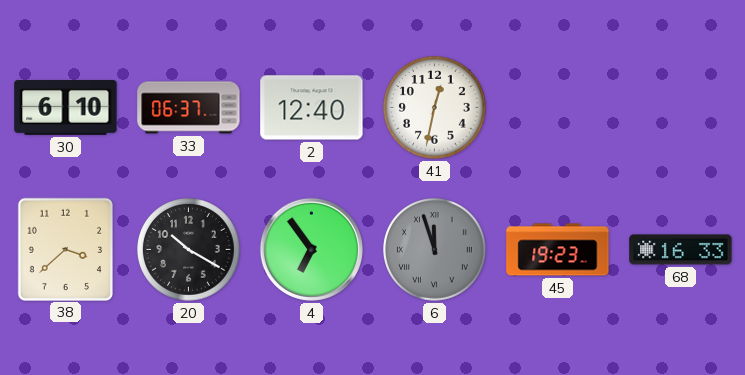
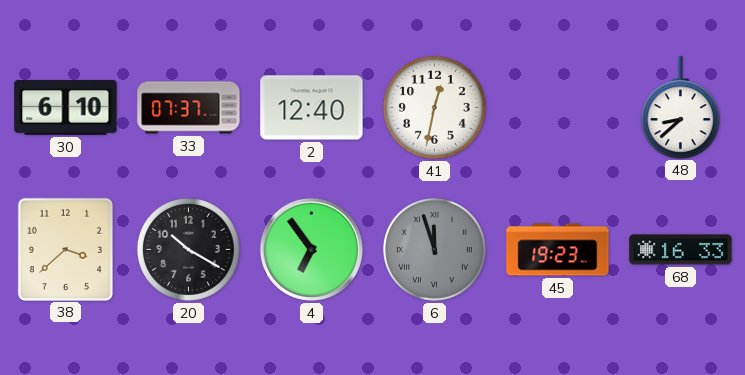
33: 06:37 -> 07:37 (189, 108)
48: none -> 8:38 (680, 107)
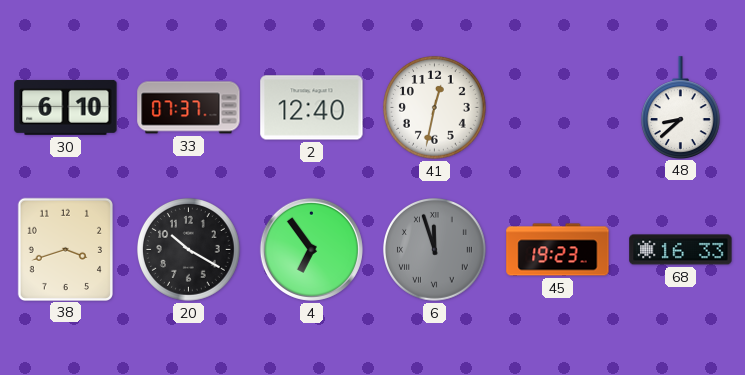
38: 3:38 -> 3:42 (65, 249)
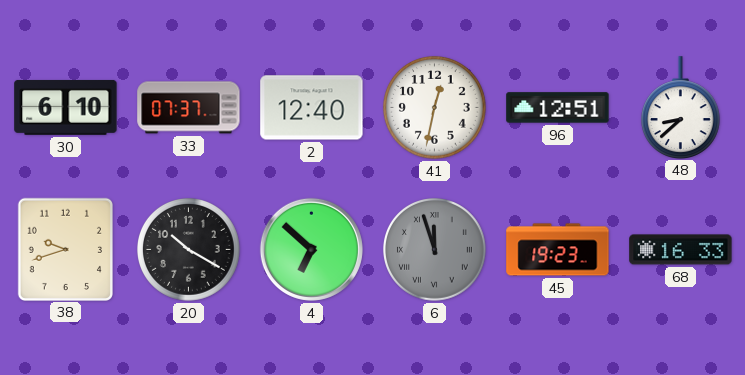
96: none -> 12:51 (558, 108)
38: 3:42 -> 9:42 (65, 249)
4: 6:54 -> 6:52 (311, 249)
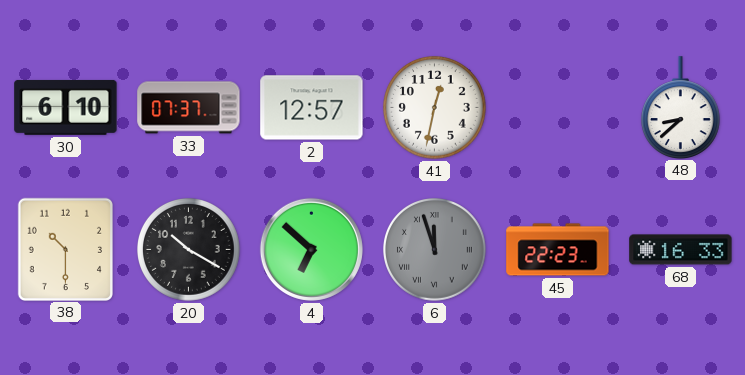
2: 12:40 -> 12:57 (312, 108)
96: 12:51 -> none (558, 108)
38: 9:42 -> 10:30 (65, 249)
45: 19:23 -> 22:23 (558, 250)
